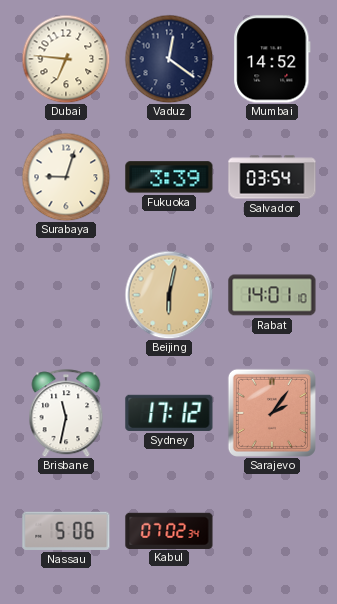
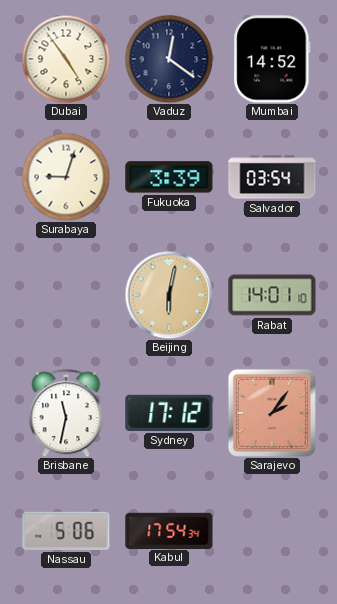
Dubai: 6:46 -> 4:54 (66, 59)
Kabul: 07:02 -> 17:54 (169, 530)
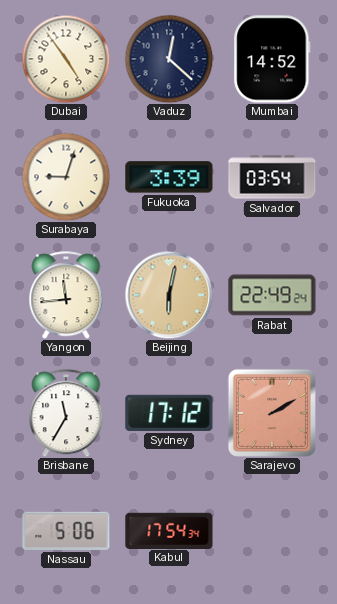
Vaduz: 12:21 -> 12:22 (169, 59)
Yangon: none -> 11:44 (66, 295)
Rabat: 14:01 -> 22:49 (272, 295)
Brisbane: 11:32 -> 11:35 (66, 413)
Sarajevo: 2:06 -> 2:10 (272, 413)
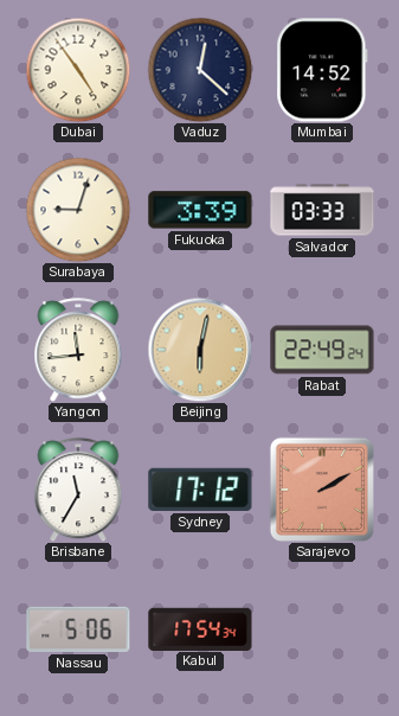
Salvador: 03:54 -> 03:33 (322, 210)
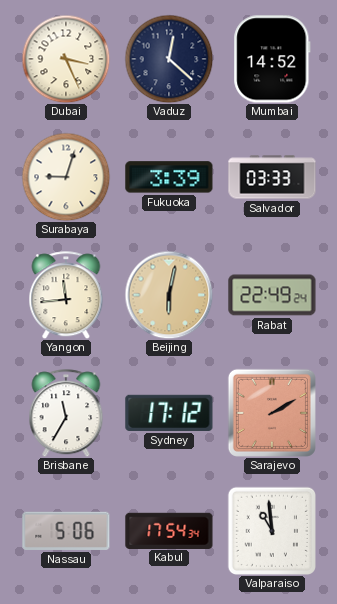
Dubai: 4:54 -> 3:26 (66, 59)
Valparaiso: none -> 10:59 (271, 530)
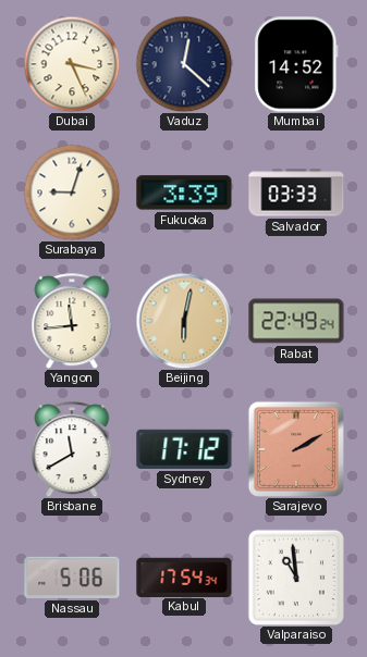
Brisbane: 11:35 -> 11:40 (72, 449)
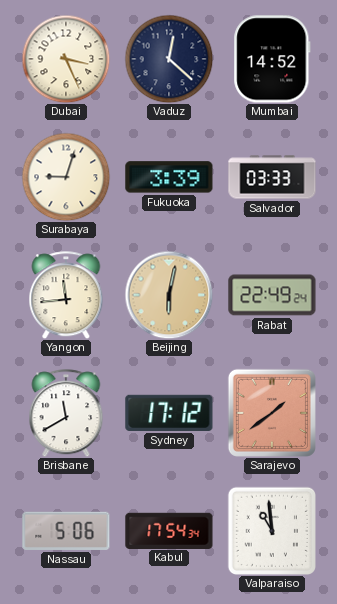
Sarajevo: 2:10 -> 1:39 (272, 413)
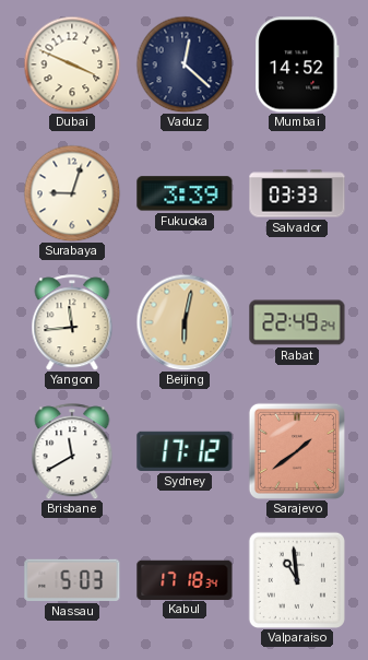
Dubai: 3:26 -> 3:49 (72, 64)
Nassau: 5:06 -> 5:03 (72, 580)
Kabul: 17:54 -> 17:18 (185, 579)
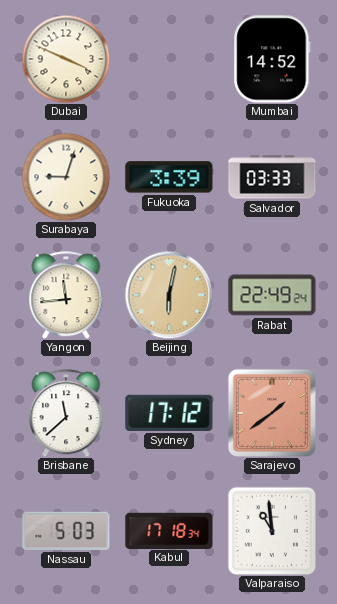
Vaduz: 12:22 -> none (185, 64)
Brisbane: 11:40 -> 11:38 (66, 413)
